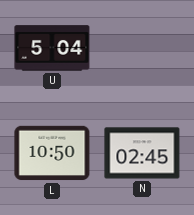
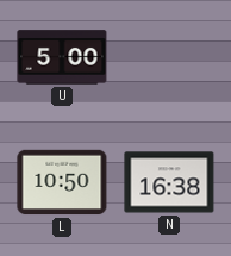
U: 5:04 -> 5:00 (62, 57)
N: 02:45 -> 16:38 (169, 182)
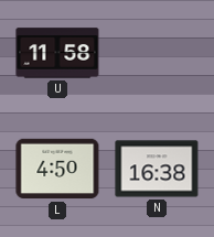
U: 5:00 -> 11:58 (57, 53)
L: 10:50 -> 4:50 (57, 169)
